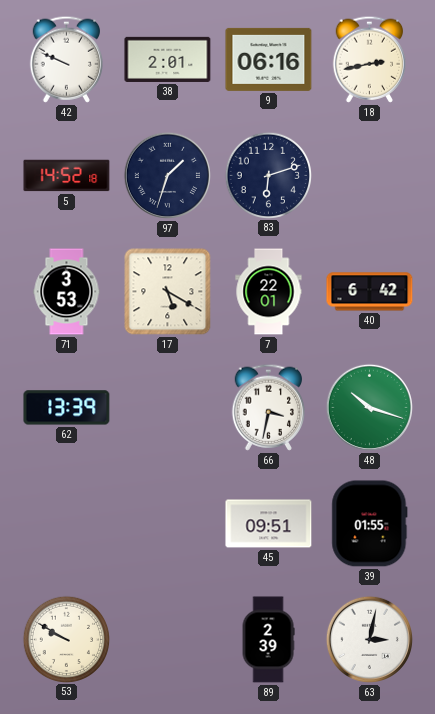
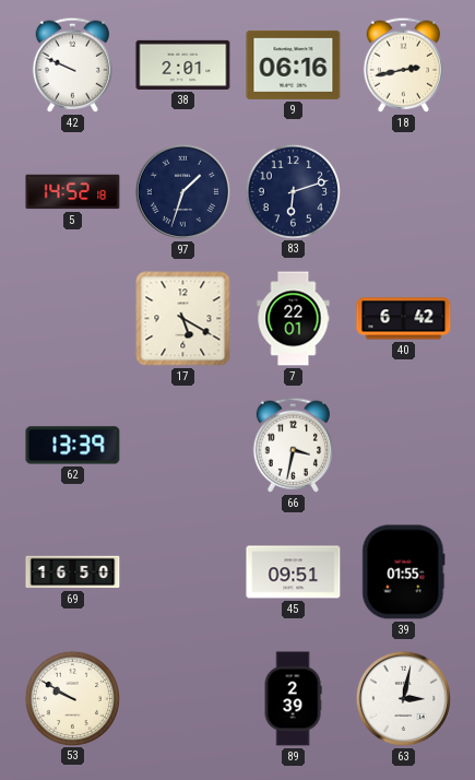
71: 3:53 -> none (67, 292)
48: 10:18 -> none (369, 407)
69: none -> 16:50 (73, 572)
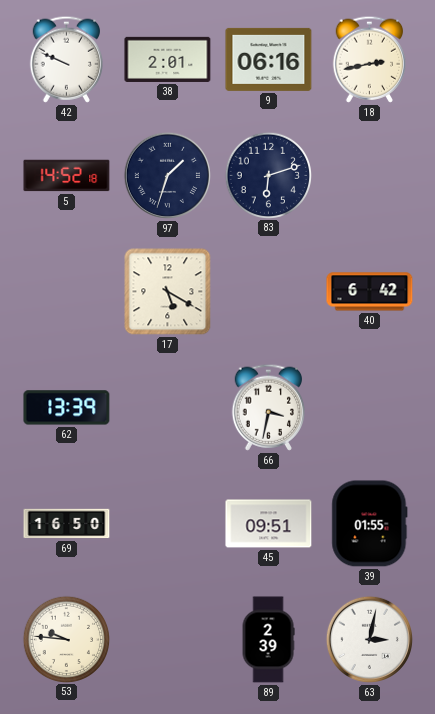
7: 22:01 -> none (294, 319)
53: 9:50 -> 9:46 (66, 639)
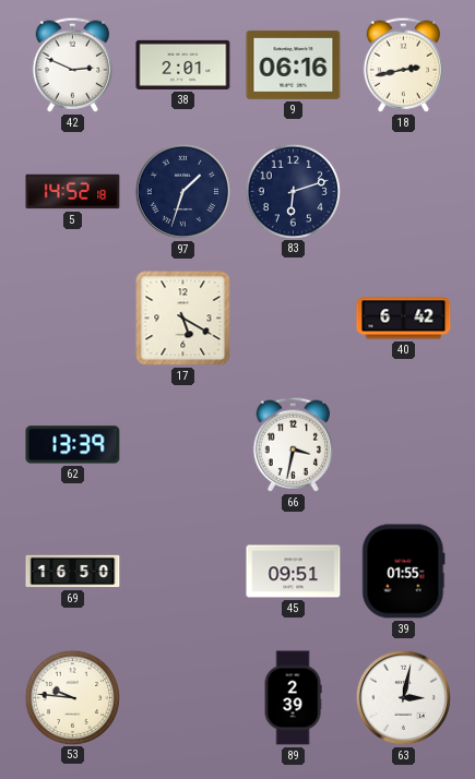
42: 9:49 -> 2:49 (73, 64)
